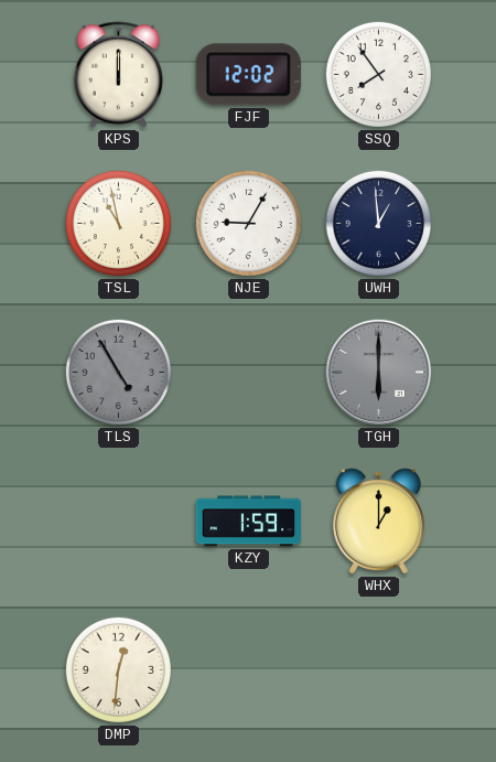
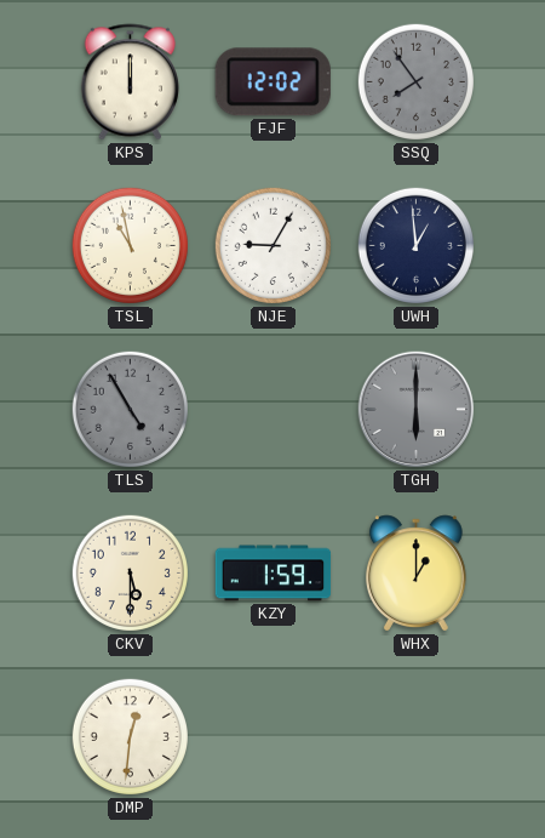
SSQ dial: white -> grey (415, 81)
CKV: none -> 5:30 (130, 572)
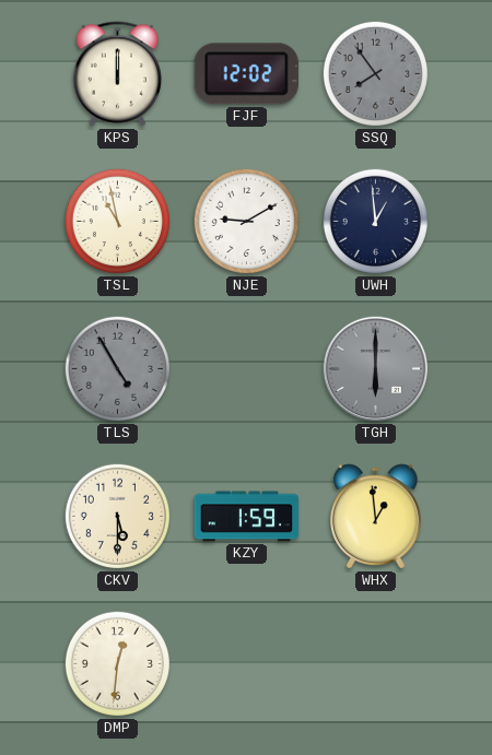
NJE: 9:05 -> 9:10 (246, 221)
WHX: 1:00 -> 12:59 (375, 517)
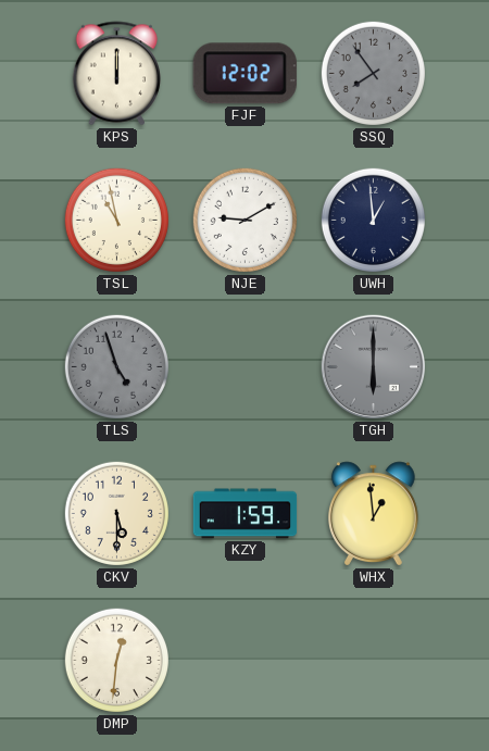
TLS: 4:55 -> 4:57 (116, 366)
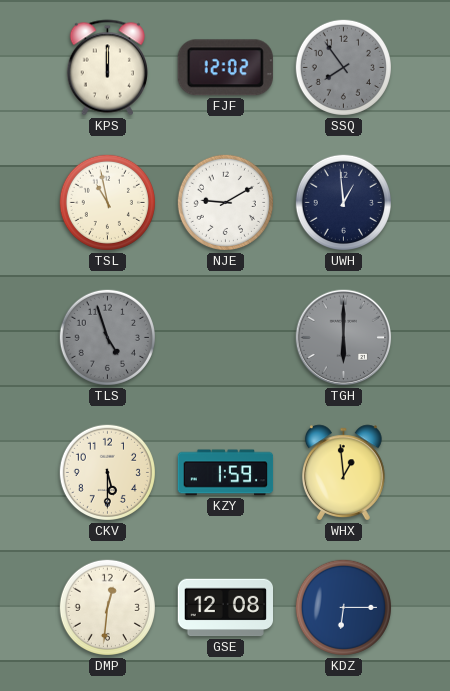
GSE: none -> 12:08 (225, 608)
KDZ: none -> 6:15 (343, 607)
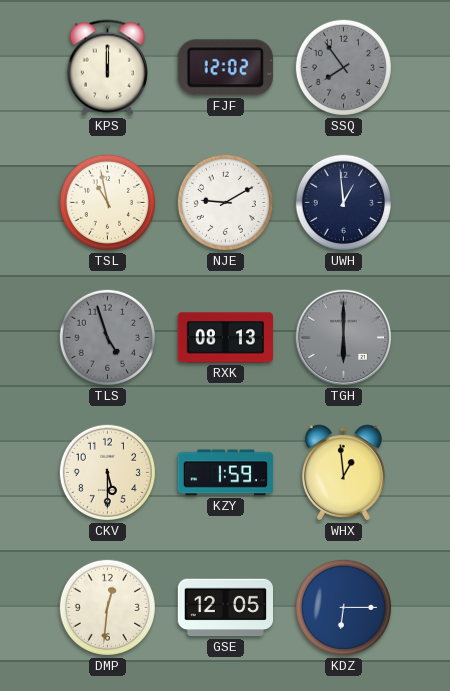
RXK: none -> 08:13 (225, 338)
GSE: 12:08 -> 12:05 (225, 608)
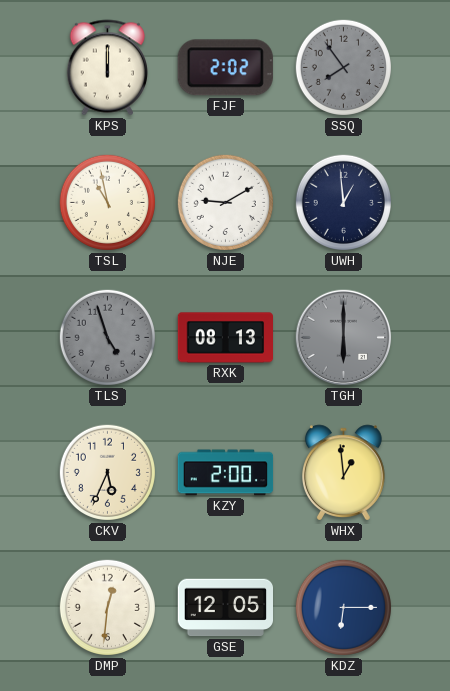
FJF: 12:02 -> 2:02 (225, 68)
CKV: 5:30 -> 5:34 (107, 472)
KZY: 1:59 -> 2:00 (226, 473)
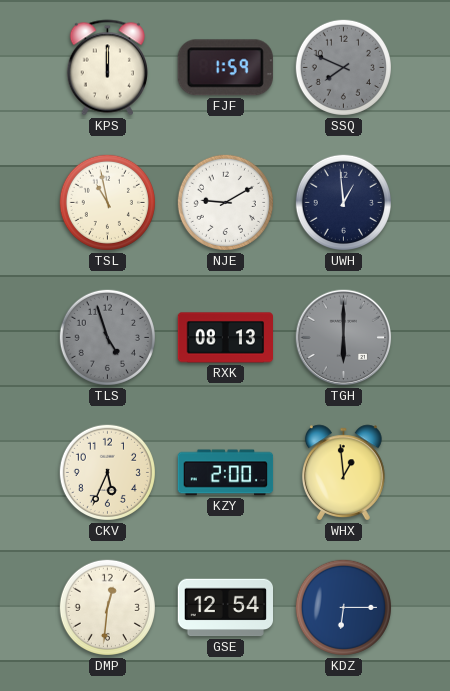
FJF: 2:02 -> 1:59 (225, 68)
SSQ: 7:54 -> 7:49 (343, 67)
GSE: 12:05 -> 12:54 (225, 608)
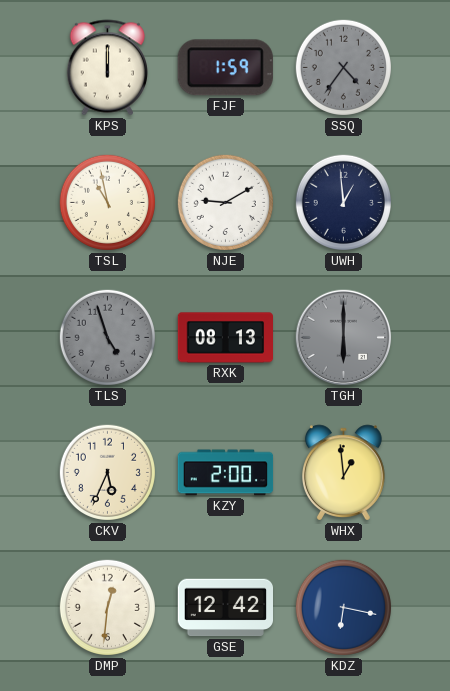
SSQ: 7:49 -> 4:36 (343, 67)
GSE: 12:54 -> 12:42 (225, 608)
KDZ: 6:15 -> 6:17 (343, 607)
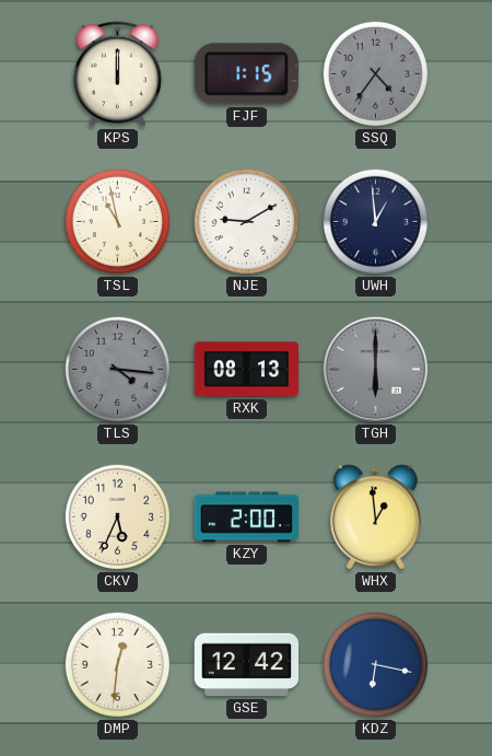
FJF: 1:59 -> 1:15 (246, 74)
TLS: 4:57 -> 4:16 (117, 369)
